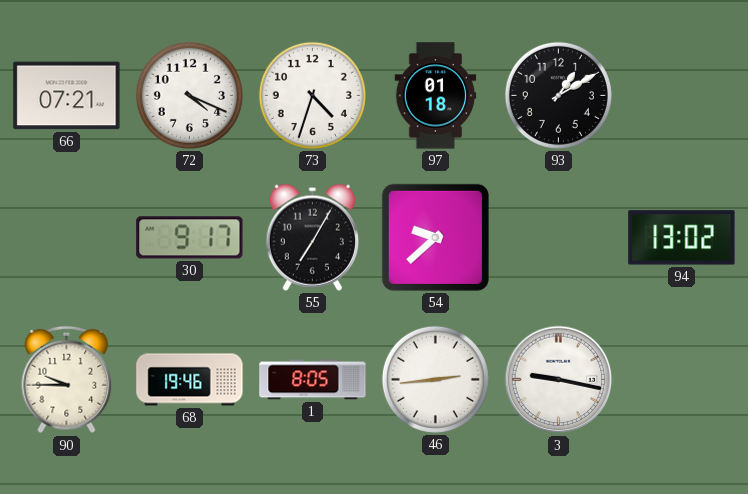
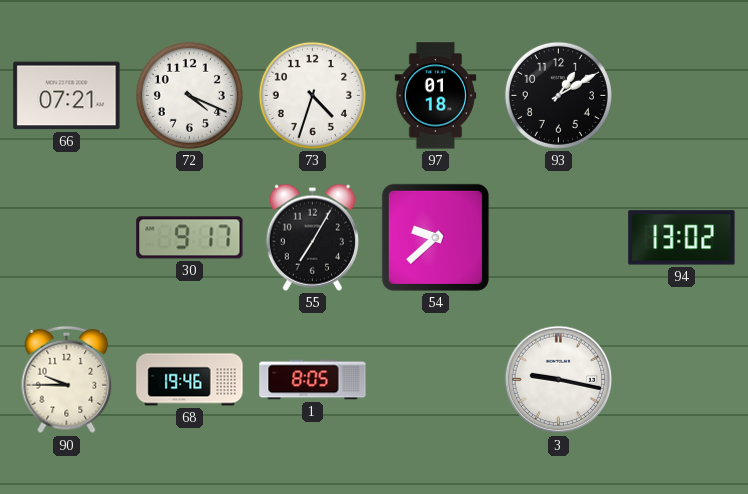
46: 2:44 -> none (435, 379)
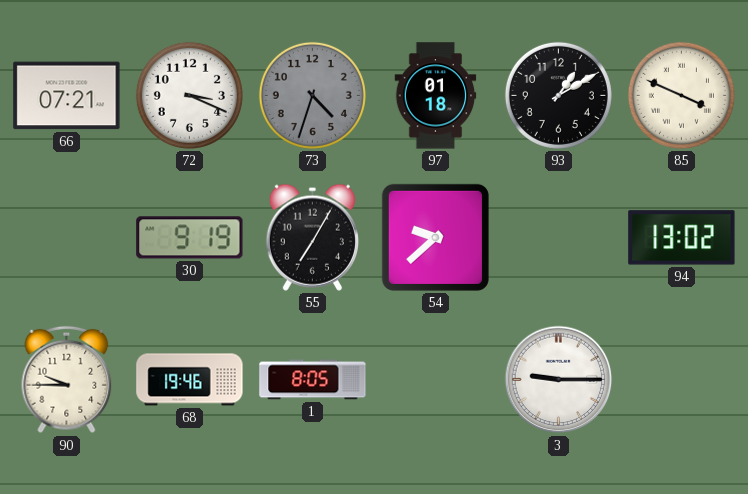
72: 4:19 -> 3:19 (189, 95)
73 dial: white -> grey (312, 95)
85: none -> 3:49 (681, 95)
30: 9:17 -> 9:19 (190, 238)
3: 9:17 -> 9:15 (559, 380)
